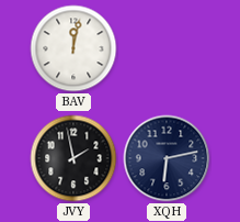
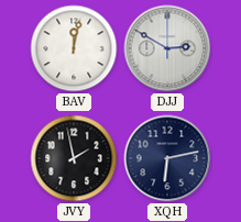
DJJ: none -> 2:50 (167, 48)
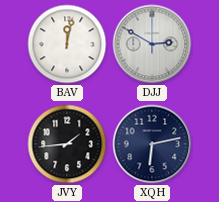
JVY: 1:58 -> 1:44 (67, 144)
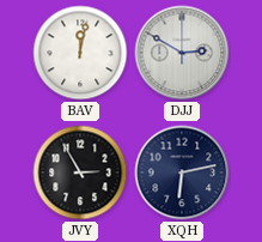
JVY: 1:44 -> 2:55 (80, 173)
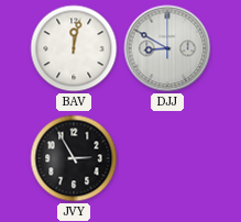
DJJ: 2:50 -> 8:50 (167, 48)
XQH: 6:13 -> none (182, 173)
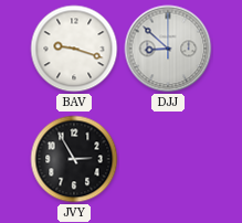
BAV: 12:02 -> 9:18 (74, 49)
DJJ: 8:50 -> 8:52 (168, 49)
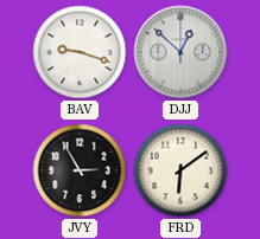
DJJ: 8:52 -> 12:52 (180, 52)
FRD: none -> 6:09 (180, 170)
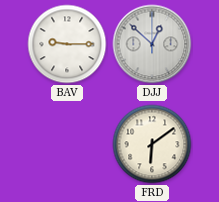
BAV: 9:18 -> 9:15 (67, 44)
JVY: 2:55 -> none (80, 170)
